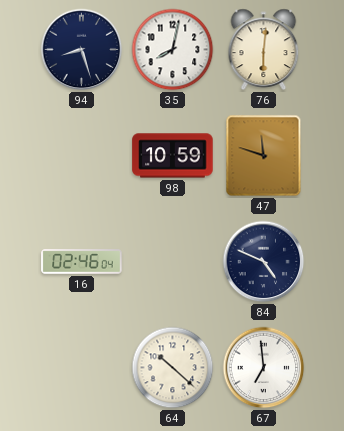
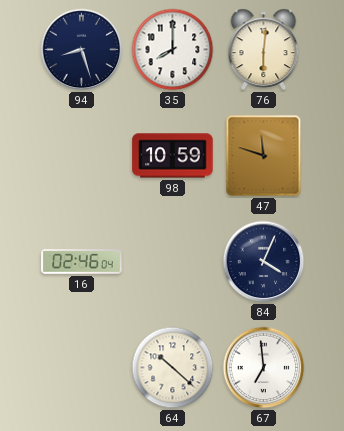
35: 8:02 -> 8:00 (173, 50)
84: 4:49 -> 4:04 (264, 262)
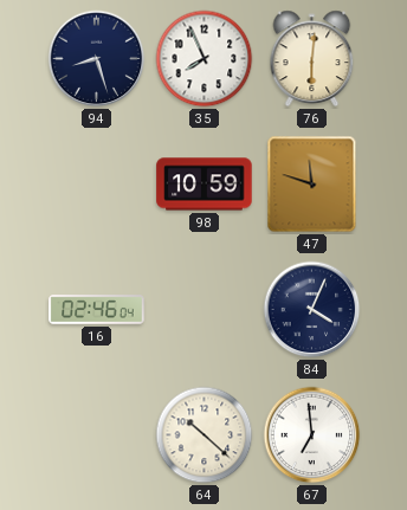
35: 8:00 -> 7:56 (205, 59)
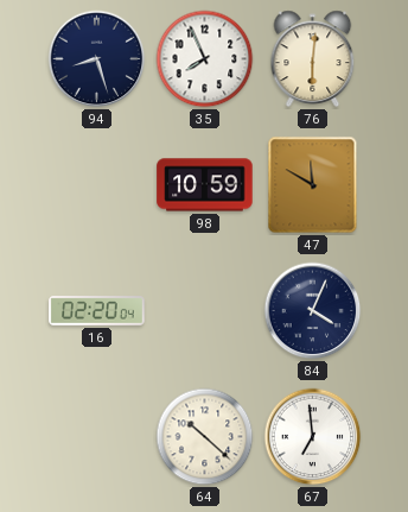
47: 11:48 -> 11:50 (313, 185)
16: 02:46 -> 02:20 (97, 311)
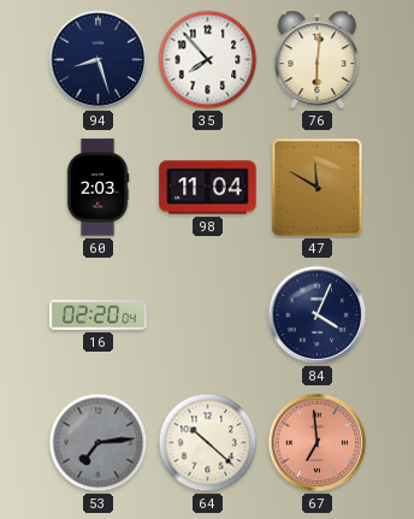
35: 7:56 -> 7:53 (208, 60)
60: none -> 2:03 (97, 188)
98: 10:59 -> 11:04 (208, 188)
53: none -> 7:14 (99, 443)
67 dial: white -> salmon (318, 443)
